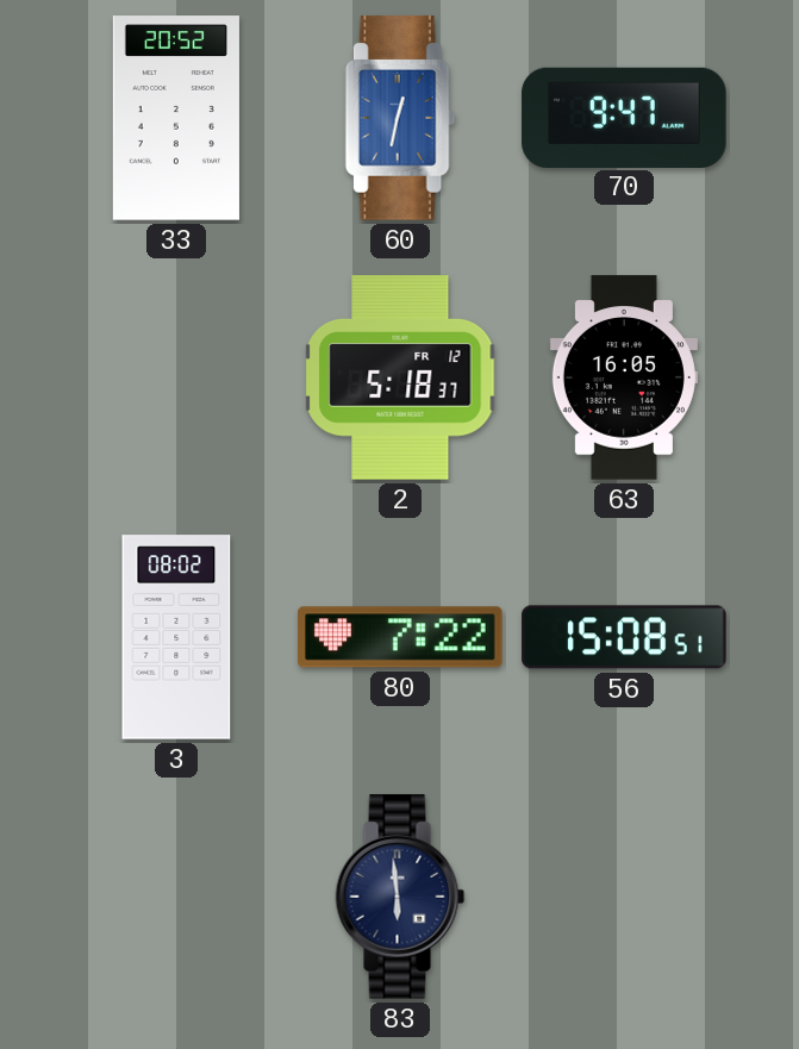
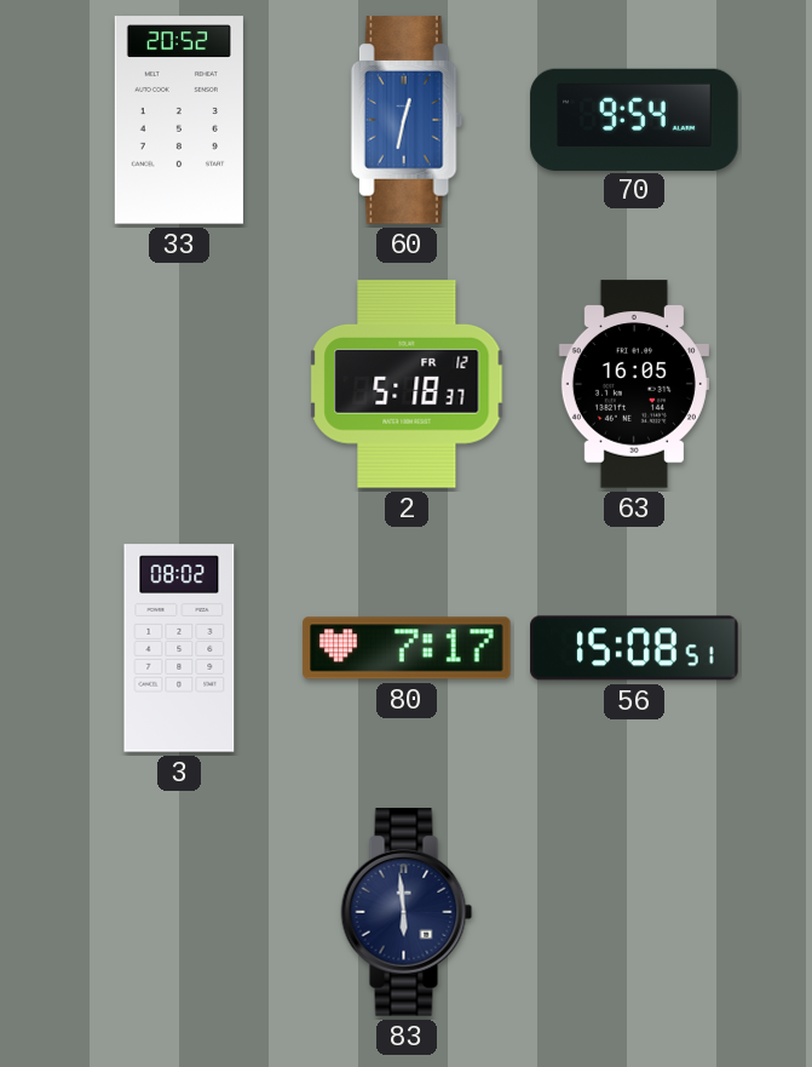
70: 9:47 -> 9:54 (634, 119)
80: 7:22 -> 7:17 (407, 648)
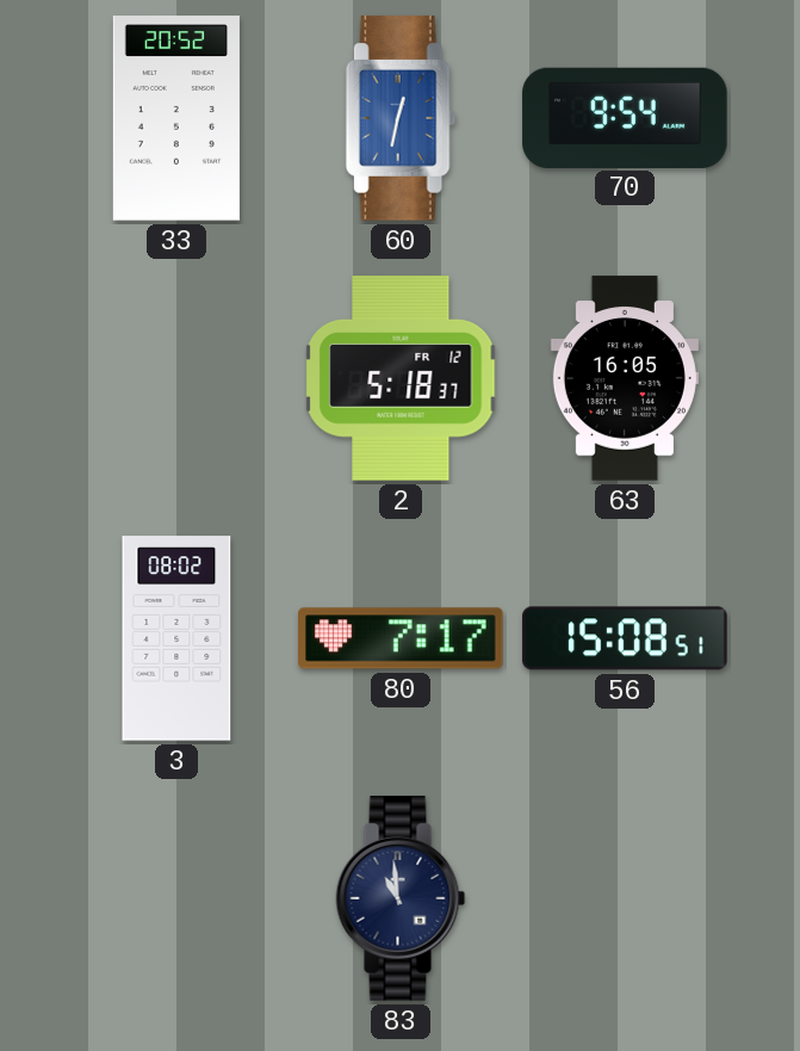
83: 5:59 -> 10:59 (401, 898)
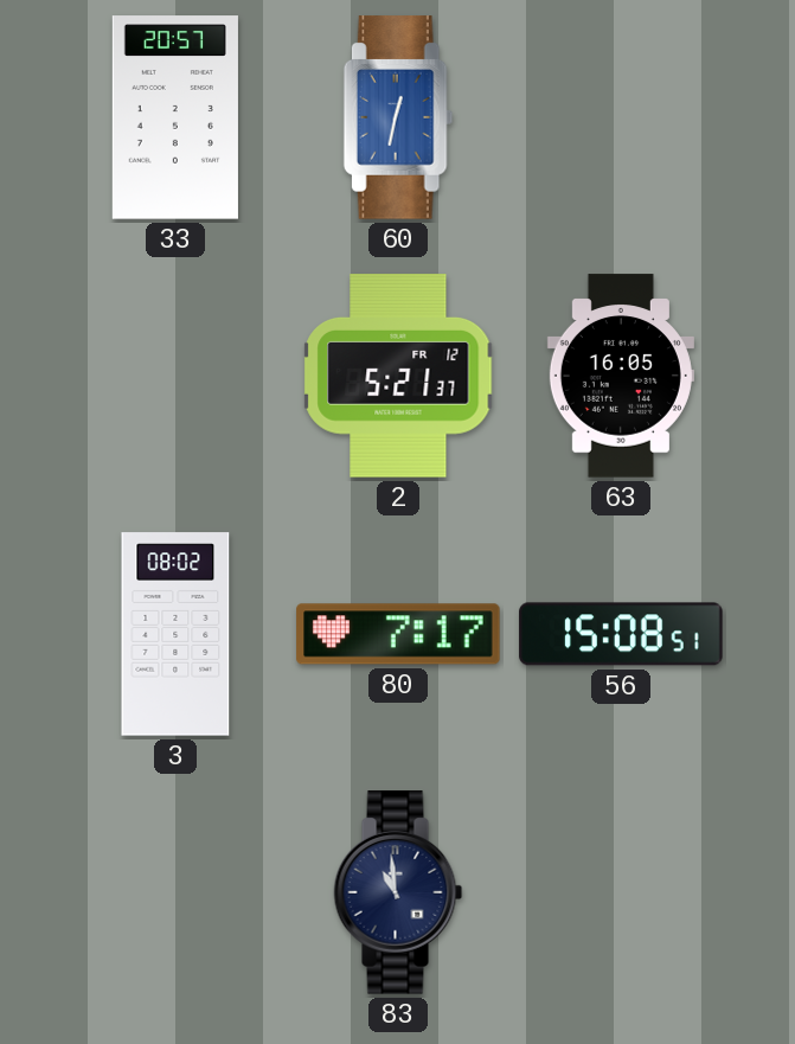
33: 20:52 -> 20:57 (175, 117)
70: 9:54 -> none (625, 117)
2: 5:18 -> 5:21 (398, 376)
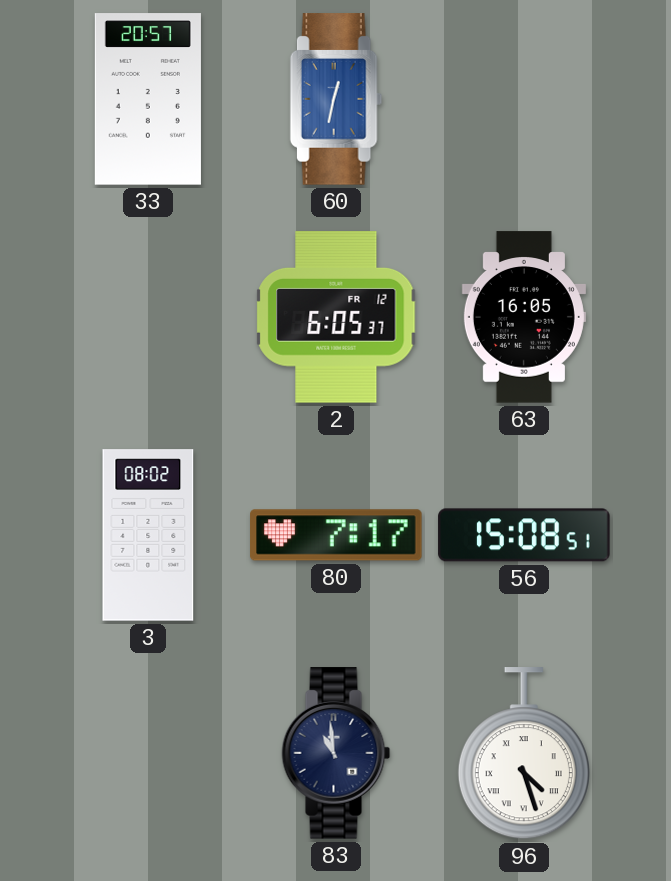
2: 5:21 -> 6:05 (336, 317)
96: none -> 4:27 (524, 754)
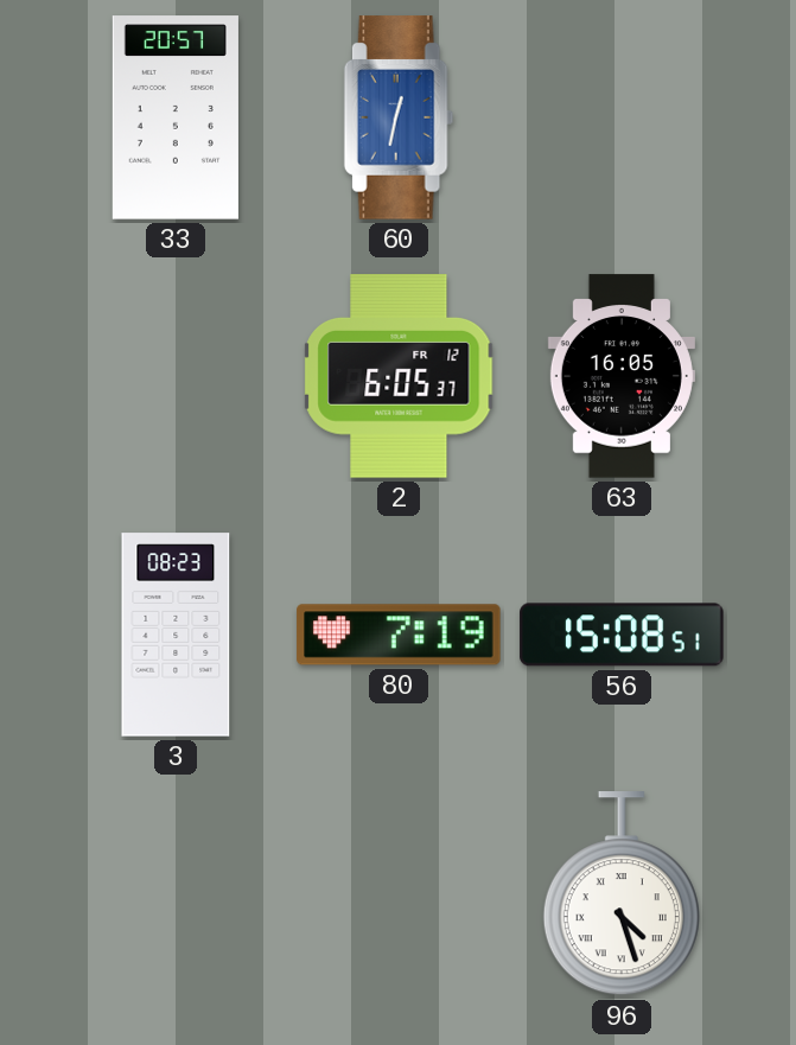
3: 08:02 -> 08:23 (176, 635)
80: 7:17 -> 7:19 (399, 635)
83: 10:59 -> none (336, 753)
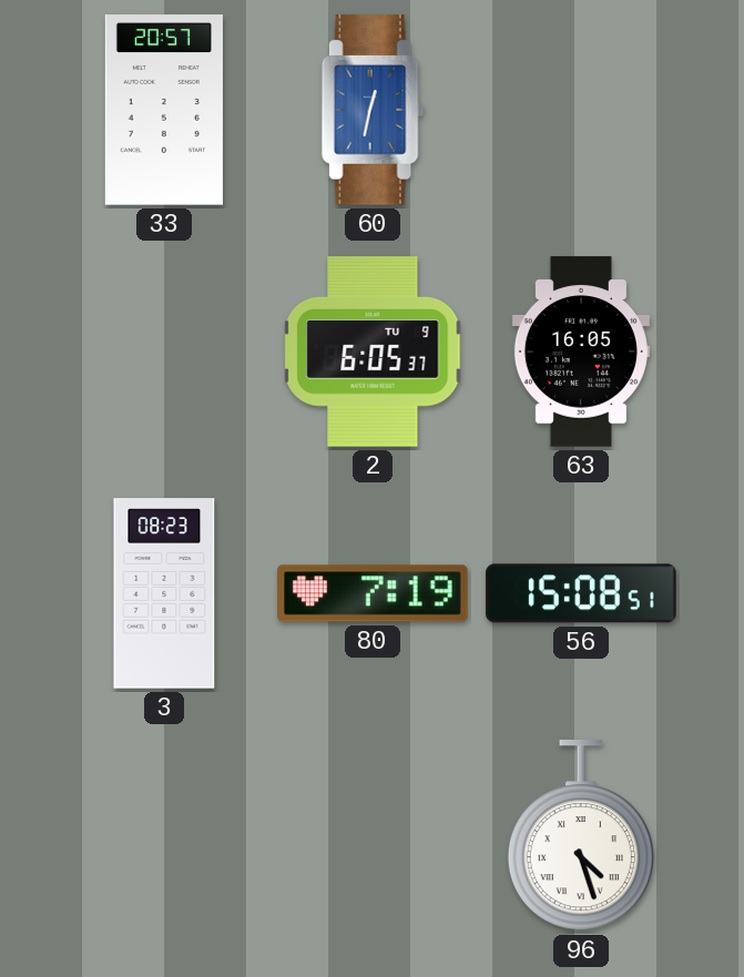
2 date: FR 12 -> TU 9 (373, 352)
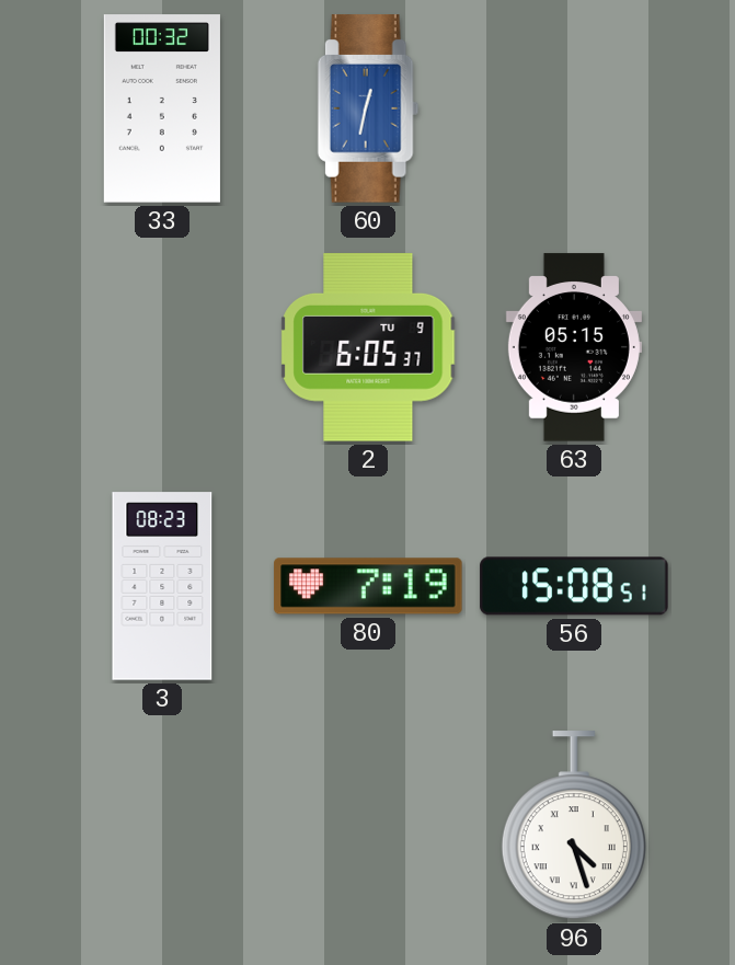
33: 20:57 -> 00:32 (162, 108)
63: 16:05 -> 05:15 (574, 347)
